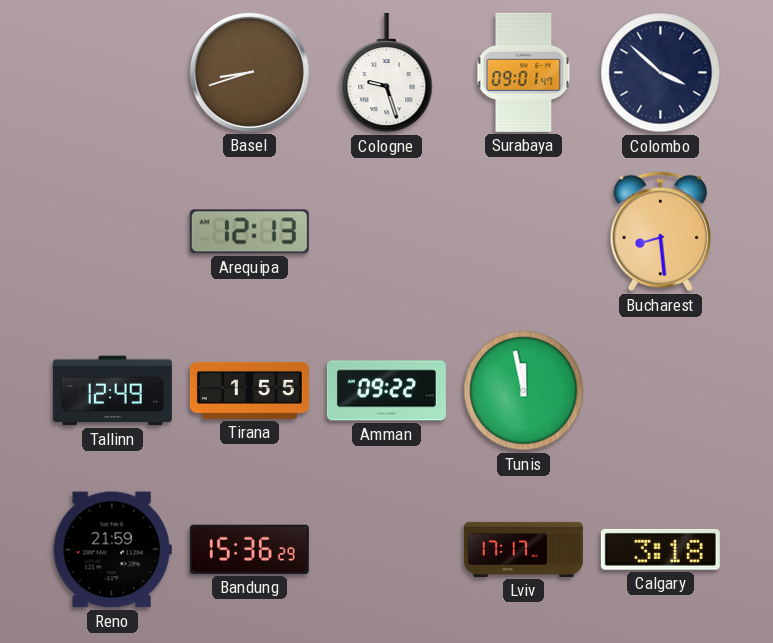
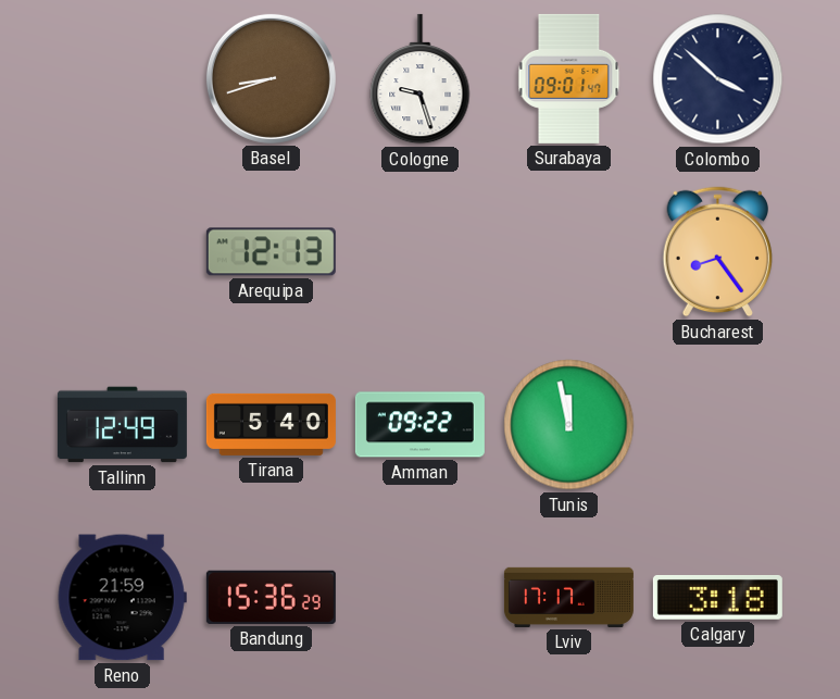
Bucharest: 8:29 -> 8:24 (718, 252)
Tirana: 1:55 -> 5:40 (271, 424)
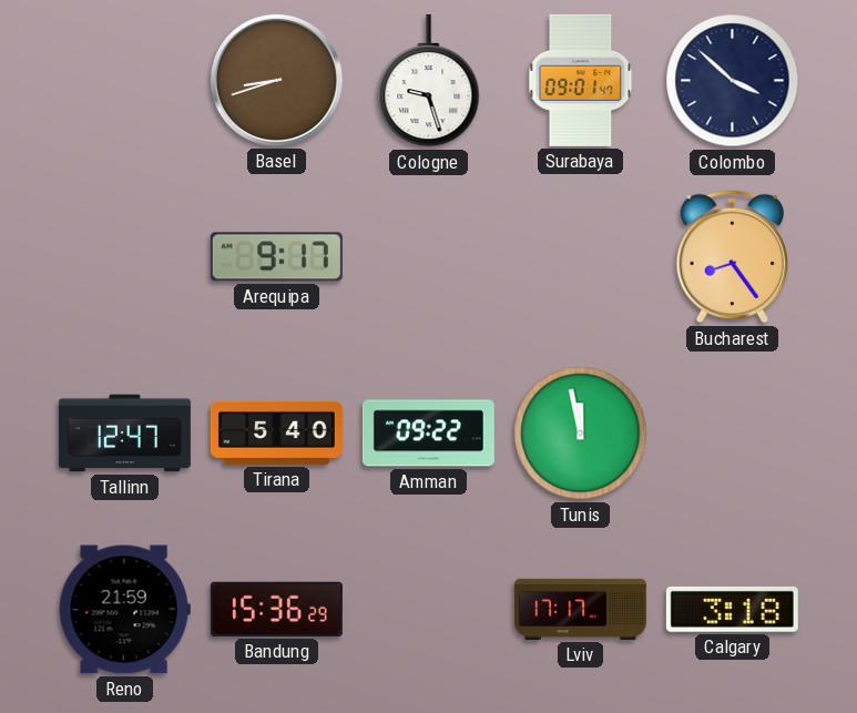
Arequipa: 12:13 -> 9:17 (276, 257)
Tallinn: 12:49 -> 12:47 (124, 434)
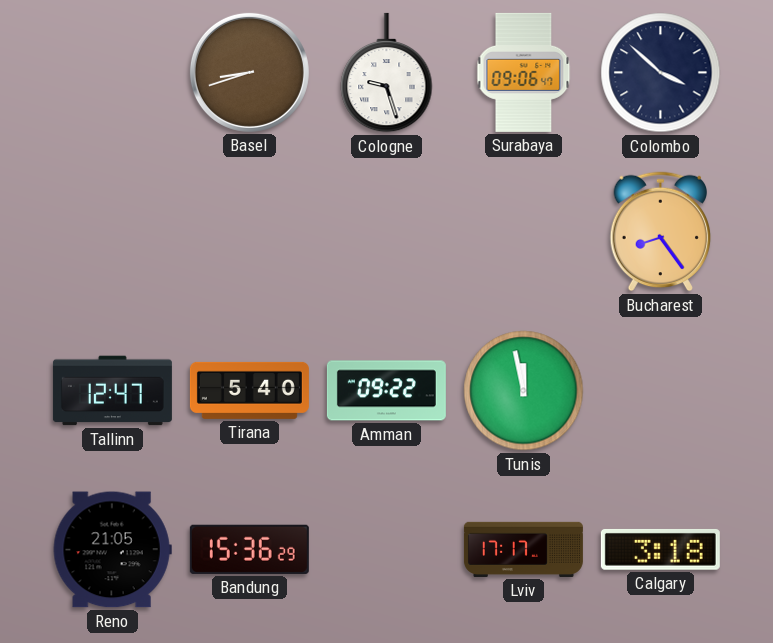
Surabaya: 09:01 -> 09:06 (524, 72)
Arequipa: 9:17 -> none (276, 257)
Reno: 21:59 -> 21:05 (112, 550)
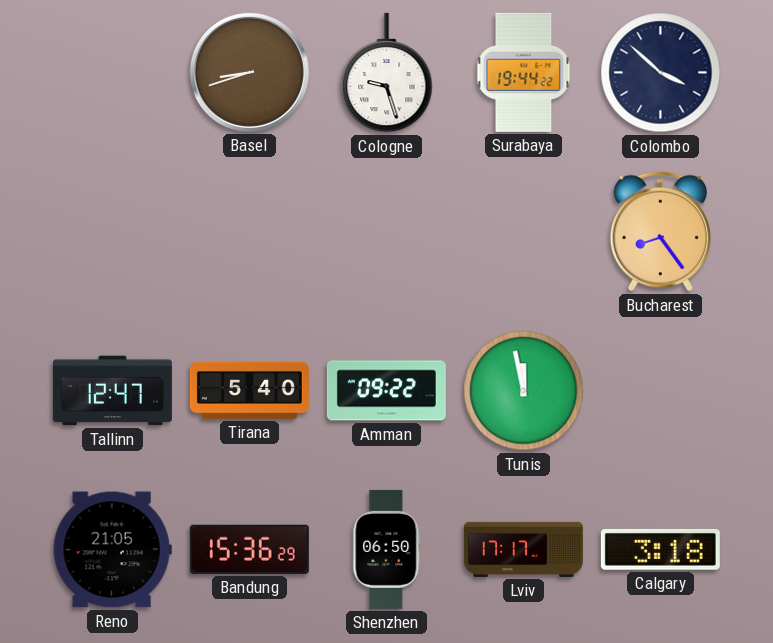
Surabaya: 09:06 -> 19:44 (524, 72)
Shenzhen: none -> 06:50 (387, 549)
